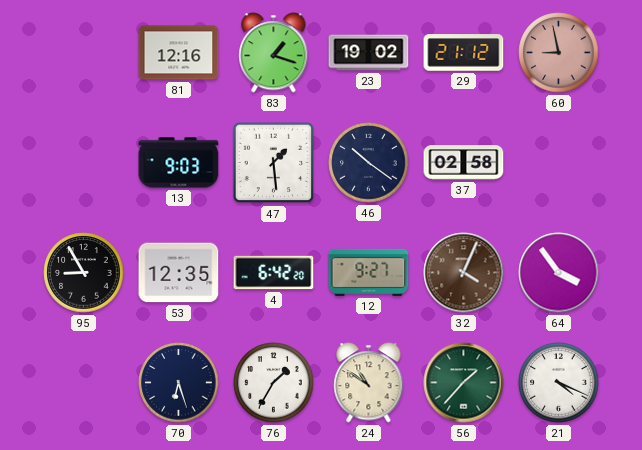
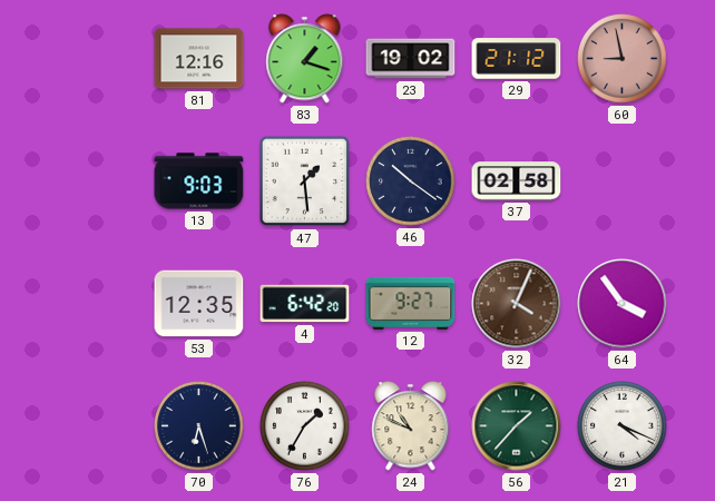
95: 8:55 -> none (84, 273)
24: 10:51 -> 10:49 (411, 426)
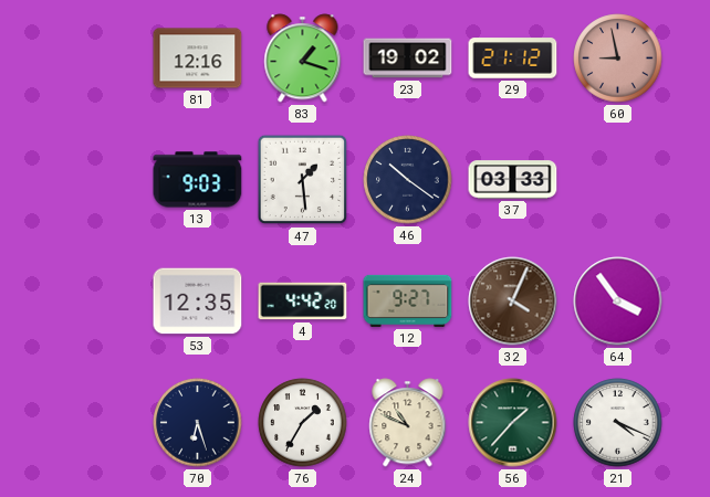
37: 02:58 -> 03:33 (513, 180)
4: 6:42 -> 4:42 (303, 302)
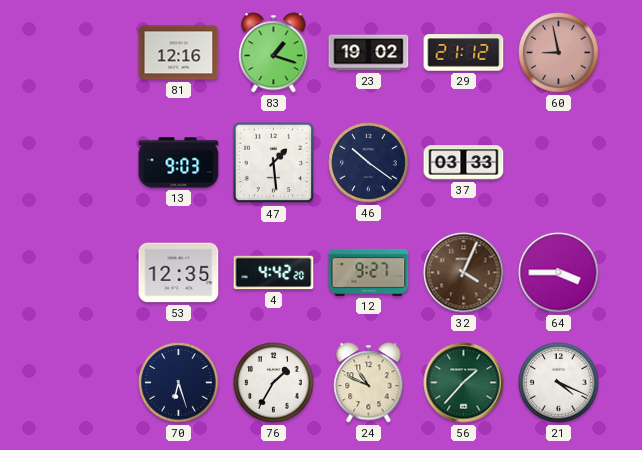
64: 3:54 -> 3:45 (559, 273)
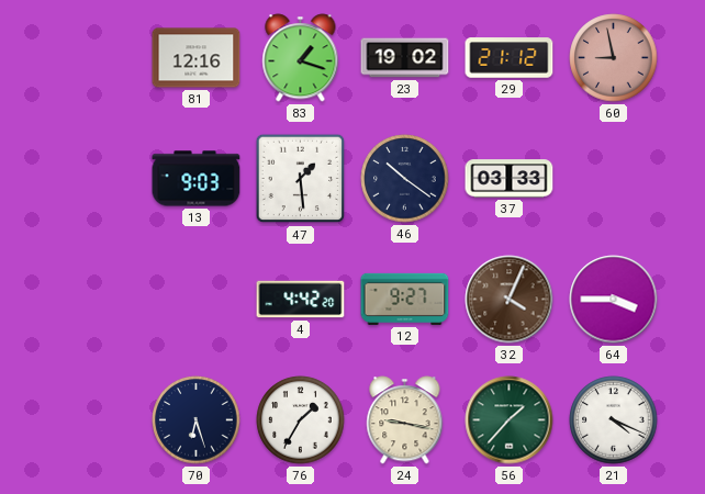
53: 12:35 -> none (179, 273)
24: 10:49 -> 9:17 (405, 420)
